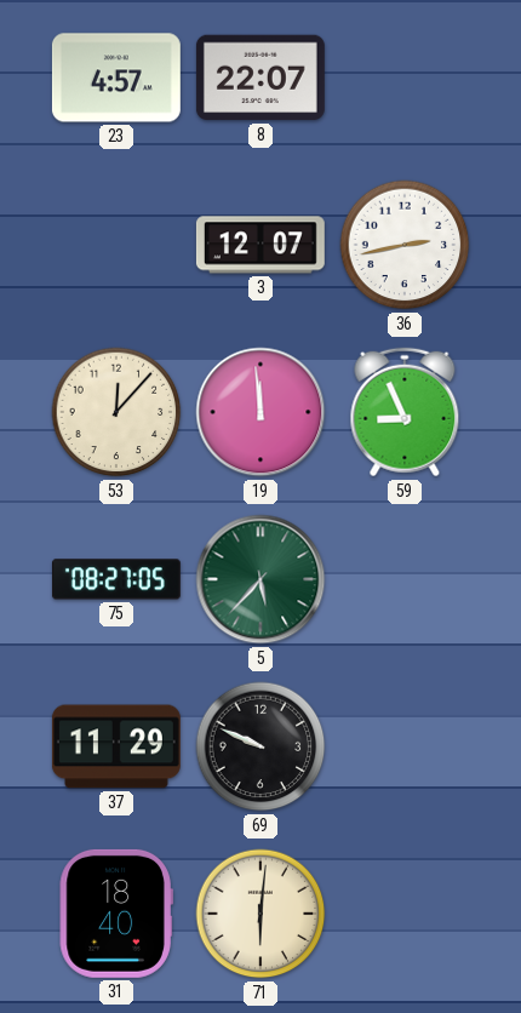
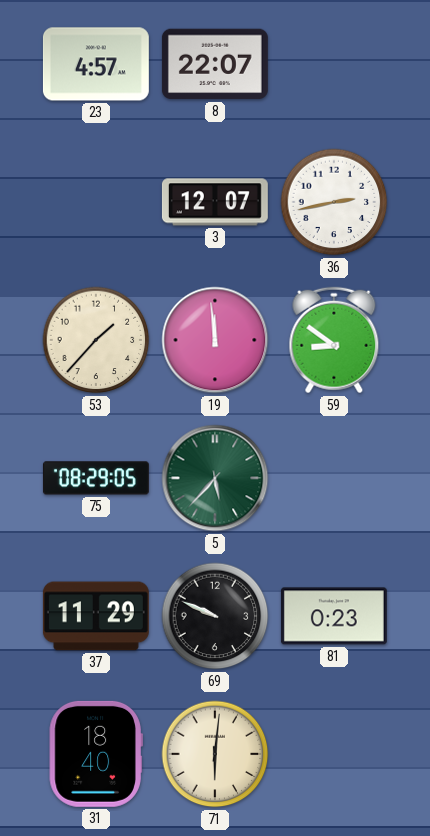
53: 12:07 -> 1:37 (96, 340)
59: 8:56 -> 8:51 (334, 340)
75: 08:27 -> 08:29 (96, 478)
81: none -> 0:23 (334, 616)
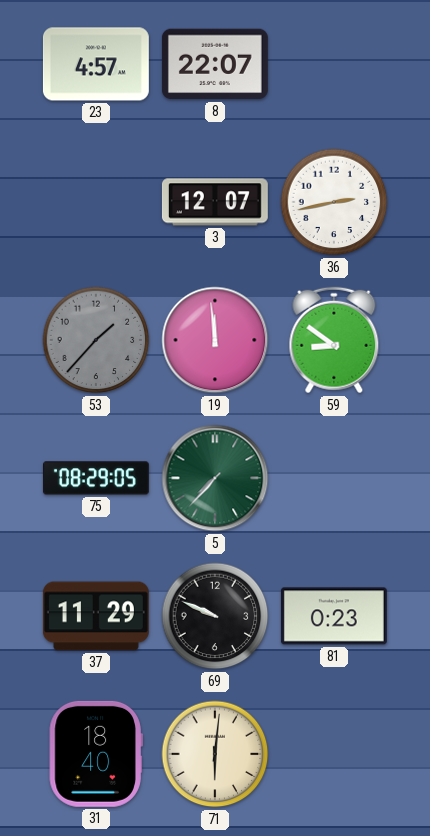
53 dial: cream -> grey (96, 340)
5: 5:37 -> 7:37 (215, 478)
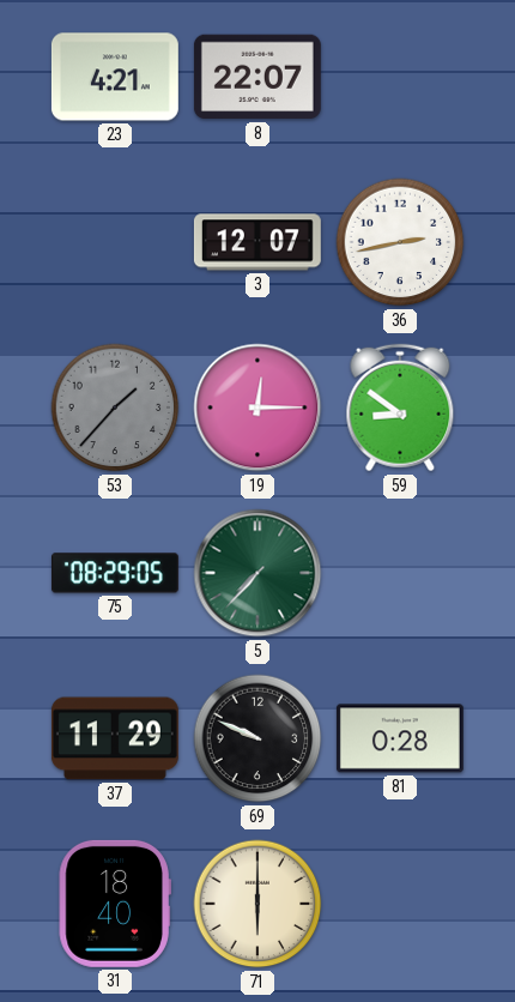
23: 4:57 -> 4:21 (115, 77)
19: 11:59 -> 12:15 (257, 408)
81: 0:23 -> 0:28 (400, 738)
71: 6:01 -> 6:00 (257, 904)
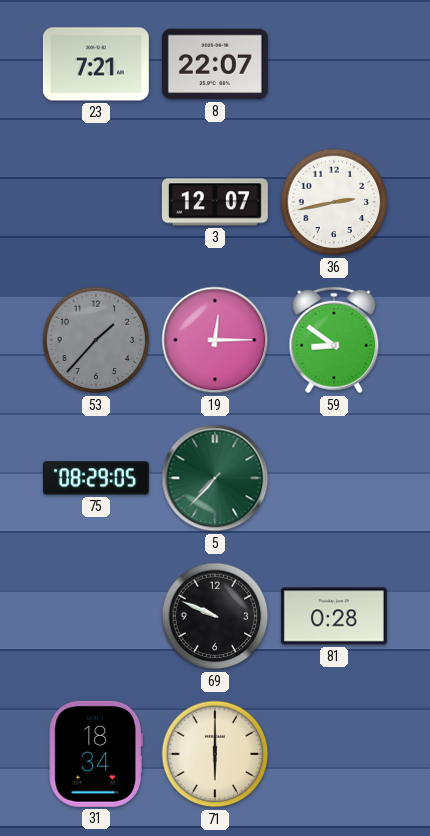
23: 4:21 -> 7:21 (96, 64)
37: 11:29 -> none (115, 738)
31: 18:40 -> 18:34 (96, 754)
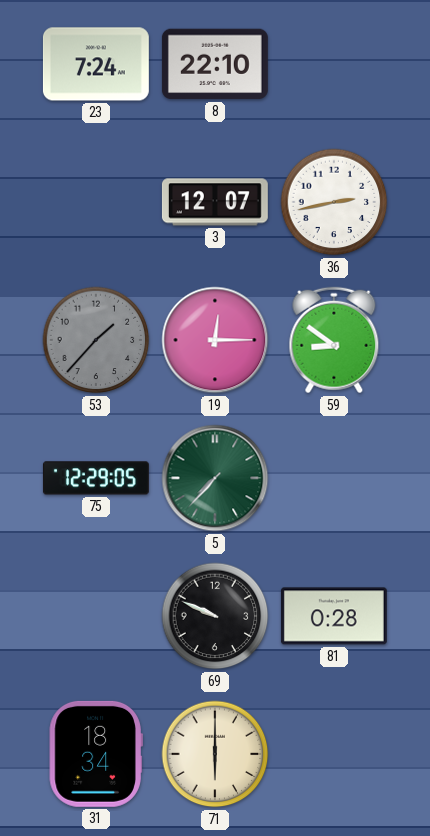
23: 7:21 -> 7:24 (96, 64)
8: 22:07 -> 22:10 (215, 64)
75: 08:29 -> 12:29 (96, 478)
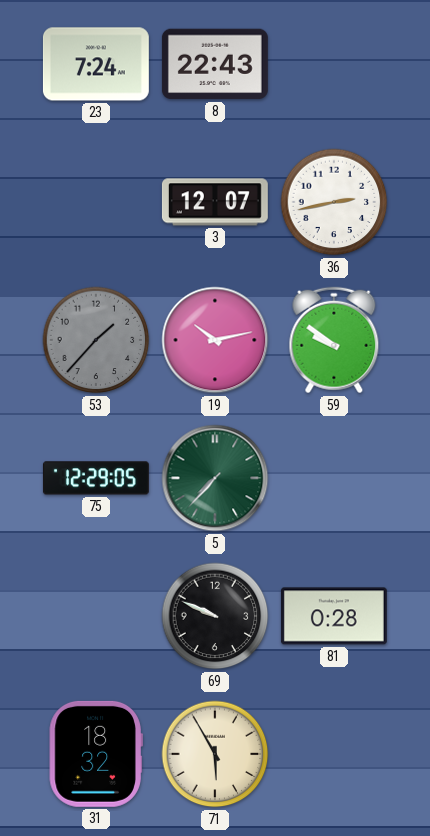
8: 22:10 -> 22:43 (215, 64)
19: 12:15 -> 10:13 (215, 340)
59: 8:51 -> 9:51 (334, 340)
31: 18:34 -> 18:32 (96, 754)
71: 6:00 -> 5:55 (215, 754)
